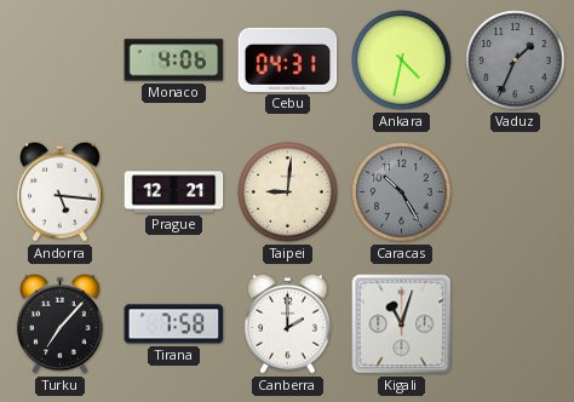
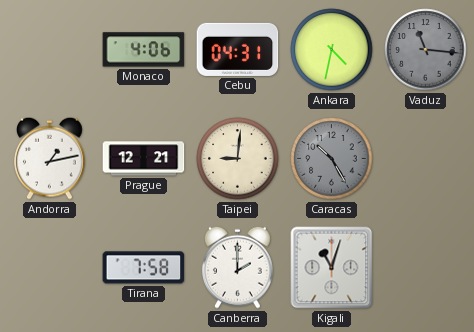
Vaduz: 1:34 -> 11:16 (426, 50)
Andorra: 5:16 -> 1:13 (50, 158)
Turku: 7:07 -> none (61, 323)
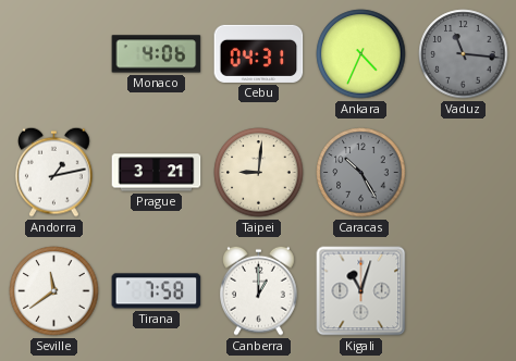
Ankara: 4:32 -> 4:34 (361, 54)
Prague: 12:21 -> 3:21 (157, 173)
Seville: none -> 11:39 (54, 291)
Canberra: 2:00 -> 1:00 (259, 290)
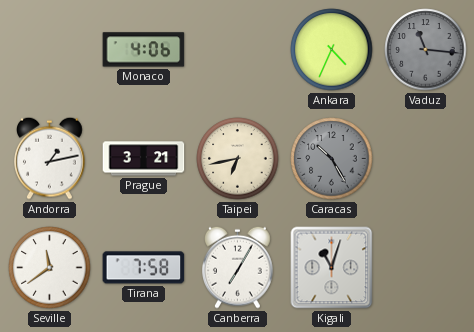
Cebu: 04:31 -> none (259, 53)
Taipei: 9:01 -> 6:43 (238, 159)
Canberra: 1:00 -> 7:05 (238, 267)
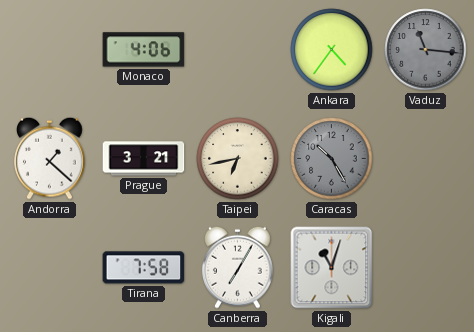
Ankara: 4:34 -> 4:36 (332, 50)
Andorra: 1:13 -> 1:22 (50, 158)
Seville: 11:39 -> none (50, 268)
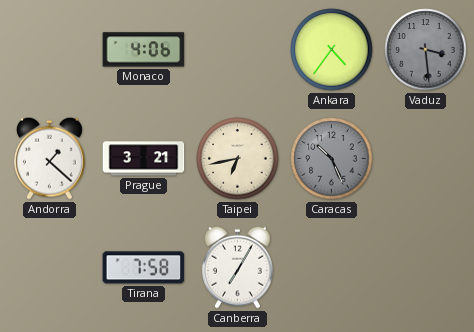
Vaduz: 11:16 -> 3:29 (426, 50)
Caracas: 10:25 -> 10:26 (332, 159)
Kigali: 11:03 -> none (332, 268)
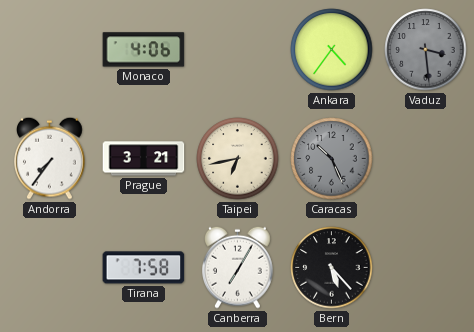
Andorra: 1:22 -> 7:36 (50, 158)
Bern: none -> 5:23 (332, 268)
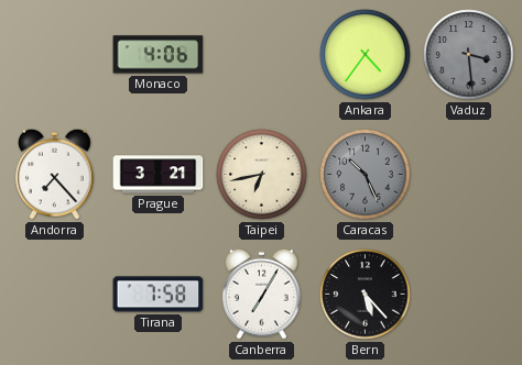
Andorra: 7:36 -> 7:23 (55, 174)
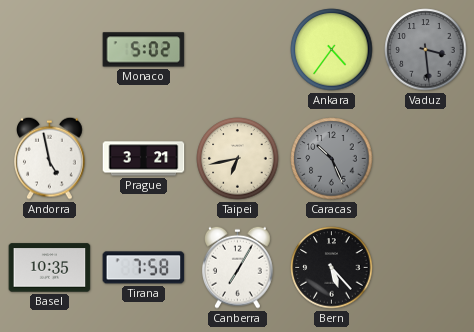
Monaco: 4:06 -> 5:02 (144, 50)
Andorra: 7:23 -> 4:58 (50, 158)
Basel: none -> 10:35 (50, 268)
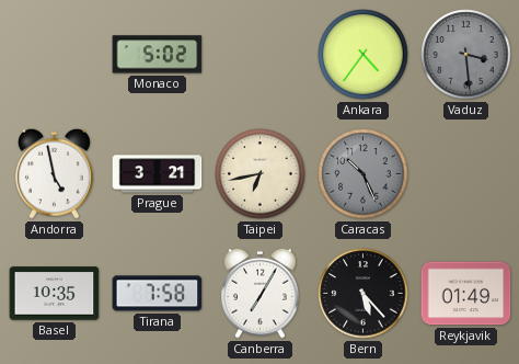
Reykjavik: none -> 01:49 (466, 294)
